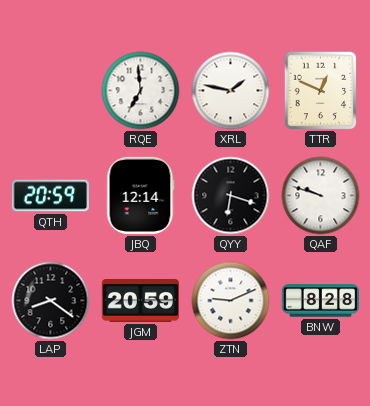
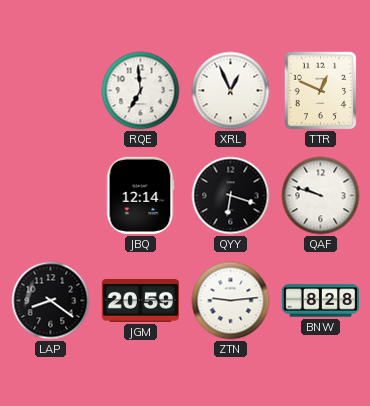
XRL: 1:47 -> 12:56 (231, 91)
QTH: 20:59 -> none (50, 196)
ZTN: 9:11 -> 9:14 (231, 301)
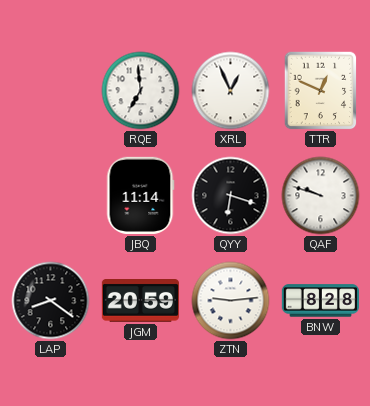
JBQ: 12:14 -> 11:14 (140, 195)
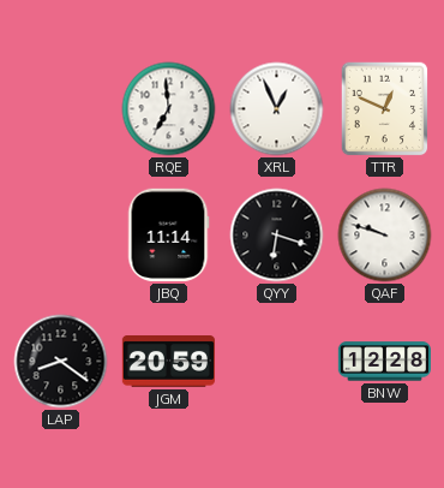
ZTN: 9:14 -> none (231, 301)
BNW: 8:28 -> 12:28 (384, 362)
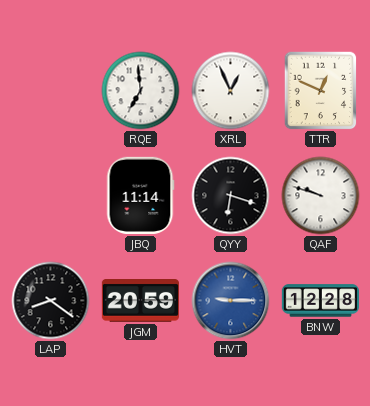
HVT: none -> 9:15 (231, 301)
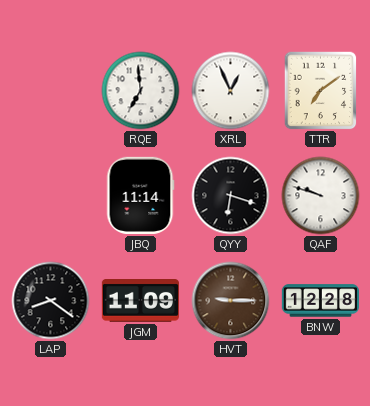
TTR: 12:49 -> 7:09 (321, 91)
JGM: 20:59 -> 11:09 (140, 301)
HVT dial: blue -> brown (231, 301)
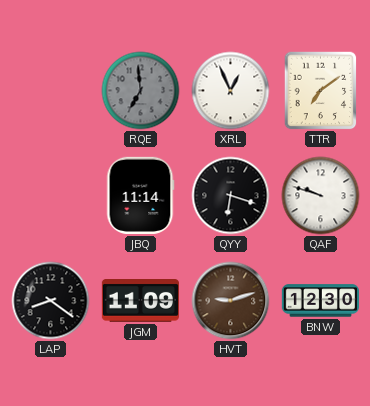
RQE dial: white -> grey (141, 91)
HVT: 9:15 -> 9:12 (231, 301)
BNW: 12:28 -> 12:30 (320, 301)
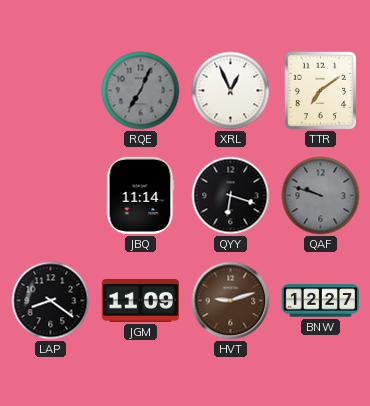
RQE: 6:59 -> 7:04 (141, 91)
QAF dial: white -> grey (321, 196)
BNW: 12:30 -> 12:27 (320, 301)
